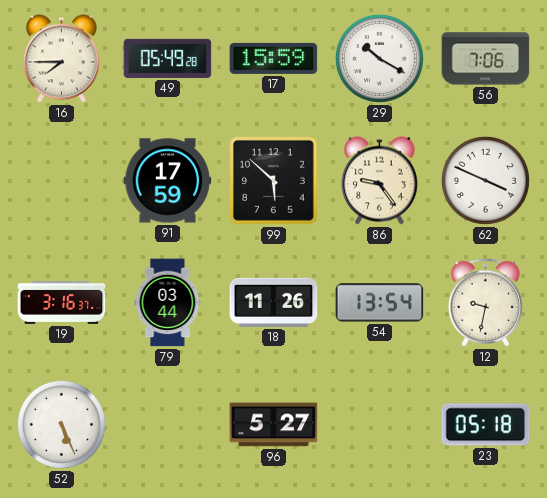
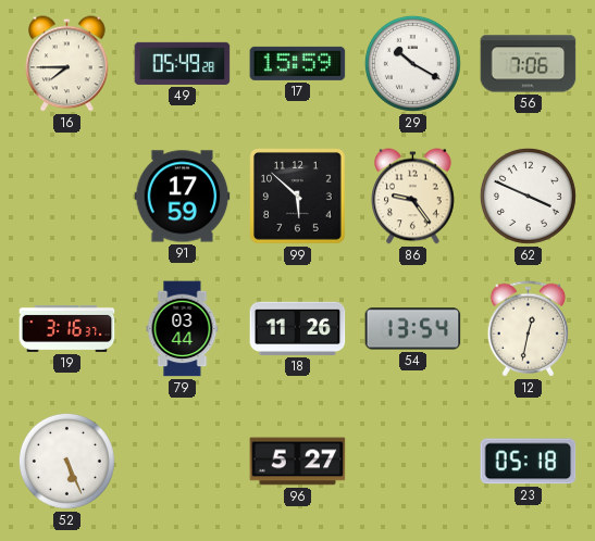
12: 9:32 -> 12:32 (529, 329)
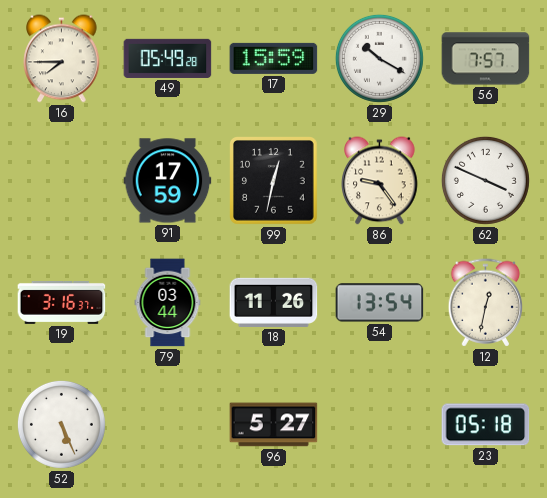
56: 7:06 -> 7:57 (486, 59)
99: 5:52 -> 12:32 (274, 181)
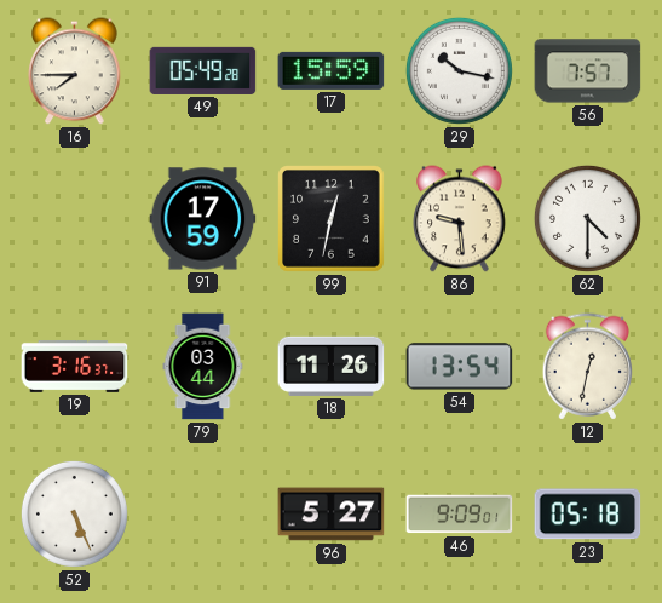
29: 10:20 -> 10:17 (459, 70)
86: 9:24 -> 9:29 (460, 219)
62: 3:49 -> 4:30 (587, 218)
46: none -> 9:09 (460, 515)
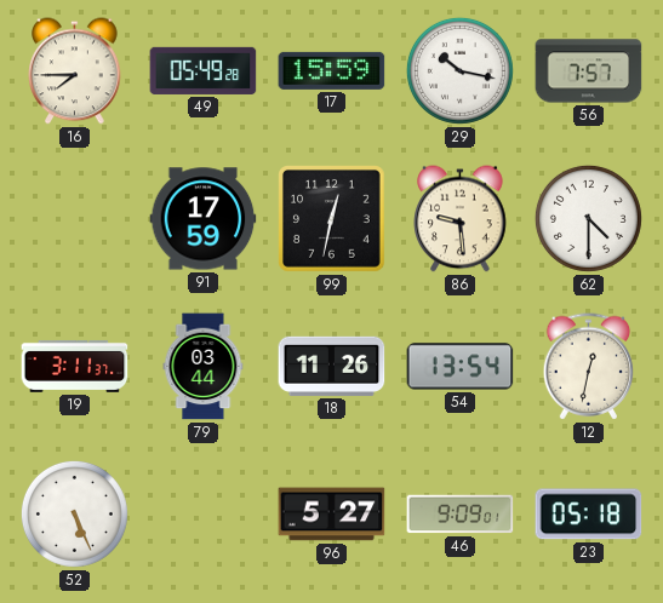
19: 3:16 -> 3:11 (75, 366)
